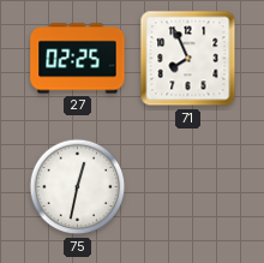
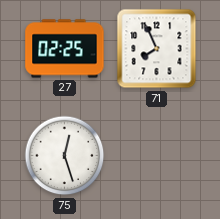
75: 12:32 -> 12:27 (65, 156)
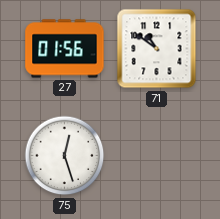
27: 02:25 -> 01:56 (65, 49)
71: 7:56 -> 10:51 (157, 49)
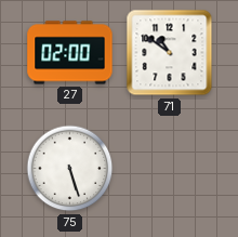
27: 01:56 -> 02:00 (70, 53)
75: 12:27 -> 5:27 (70, 169)
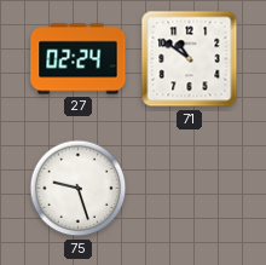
27: 02:00 -> 02:24 (79, 59)
75: 5:27 -> 9:27 (79, 189)
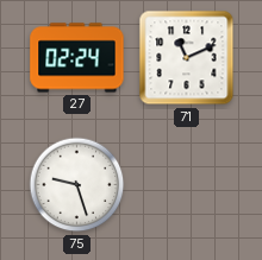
71: 10:51 -> 11:11 (187, 58)
